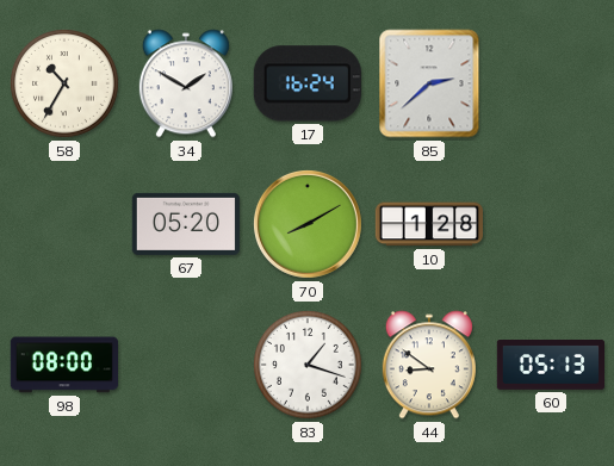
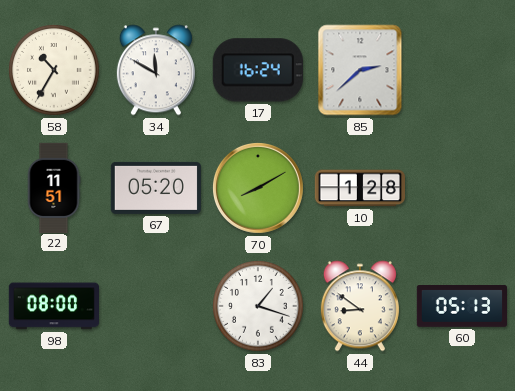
34: 1:50 -> 11:50 (156, 70)
22: none -> 11:51 (54, 187)
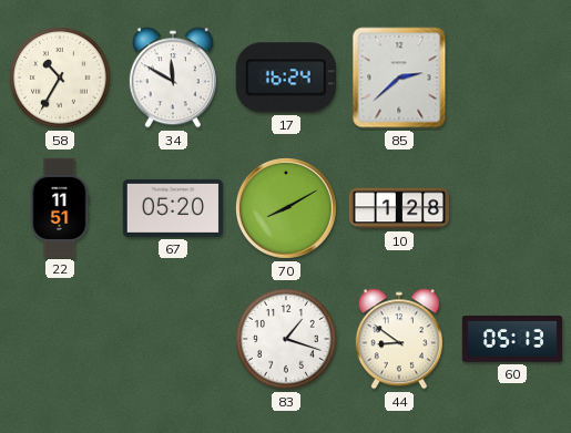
98: 08:00 -> none (53, 306)
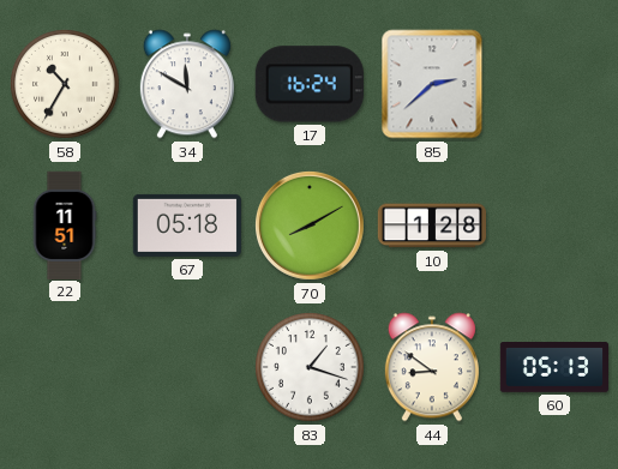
67: 05:20 -> 05:18 (187, 226)
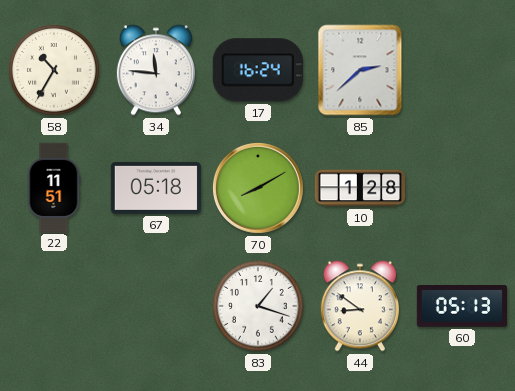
34: 11:50 -> 11:46 (156, 70)
